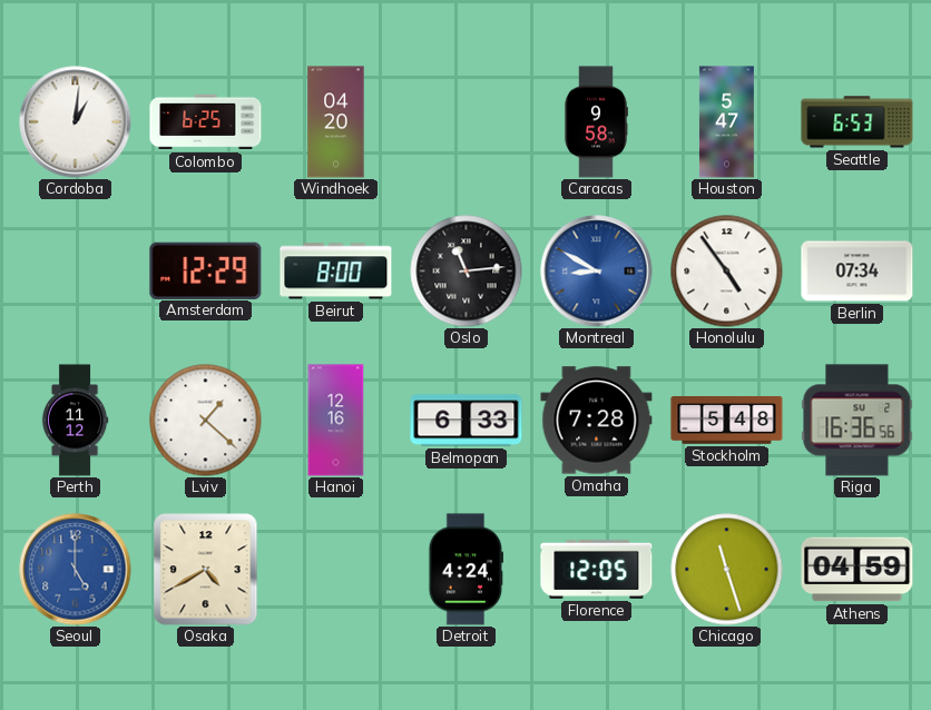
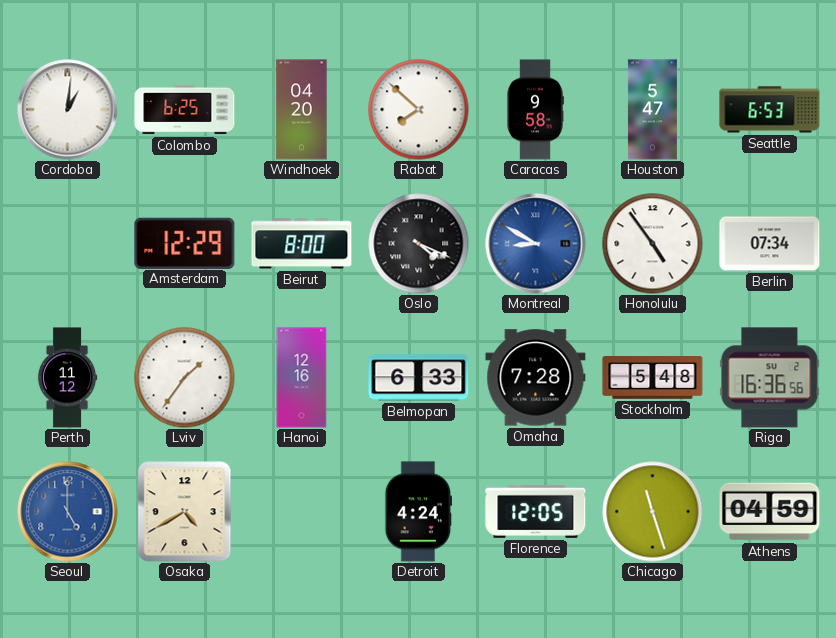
Rabat: none -> 7:52 (419, 110)
Oslo: 11:14 -> 4:19 (419, 244)
Lviv: 1:22 -> 1:36 (185, 378)
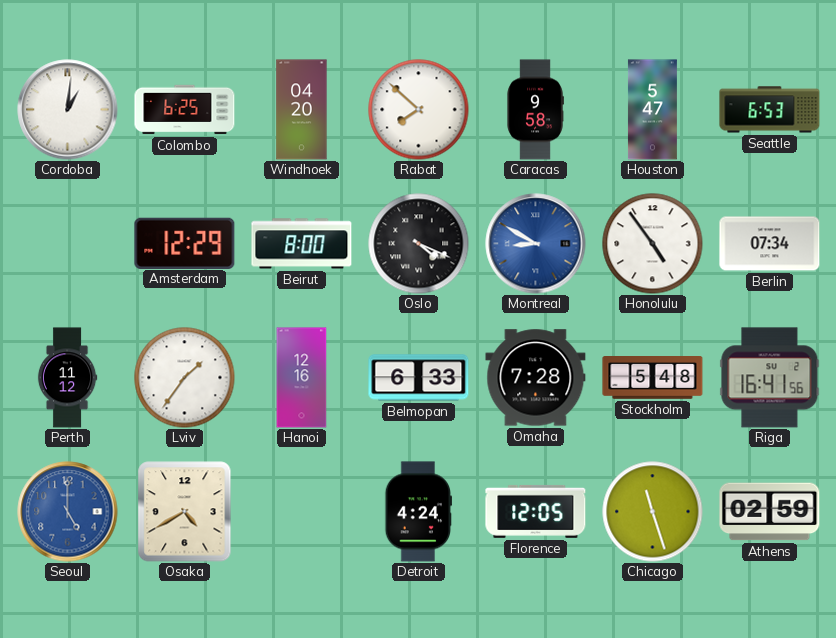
Riga: 16:36 -> 16:41 (770, 378)
Athens: 04:59 -> 02:59 (770, 512)
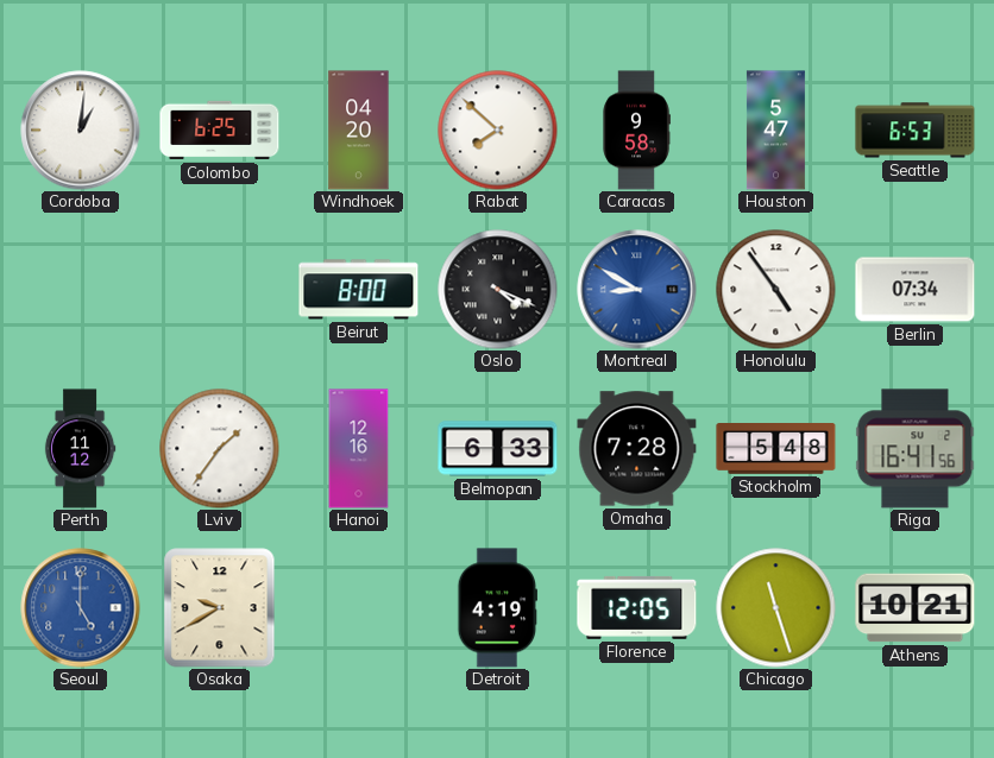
Amsterdam: 12:29 -> none (185, 243)
Osaka: 4:40 -> 9:40 (220, 608)
Detroit: 4:24 -> 4:19 (497, 608)
Athens: 02:59 -> 10:21 (916, 608)
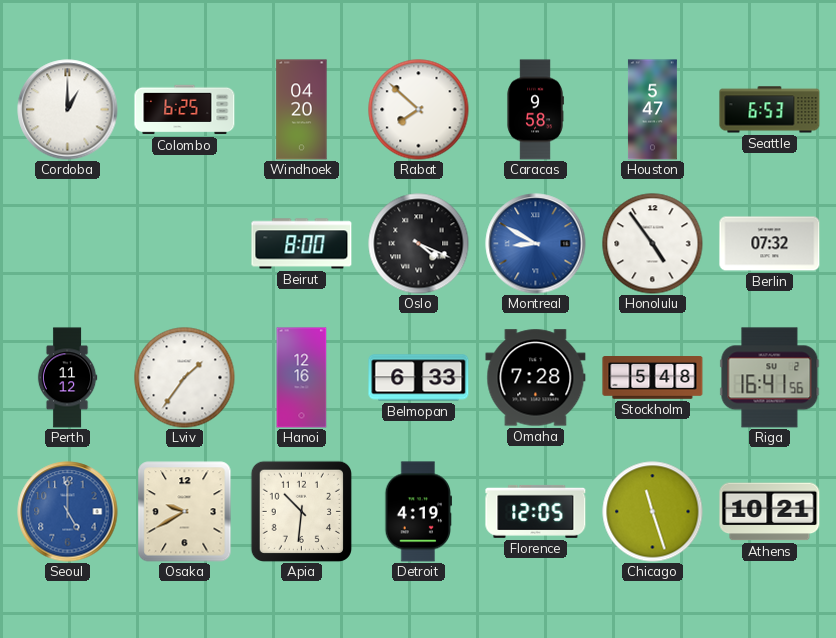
Cordoba: 1:01 -> 1:00 (68, 110)
Berlin: 07:34 -> 07:32 (770, 244)
Apia: none -> 10:31 (301, 511)
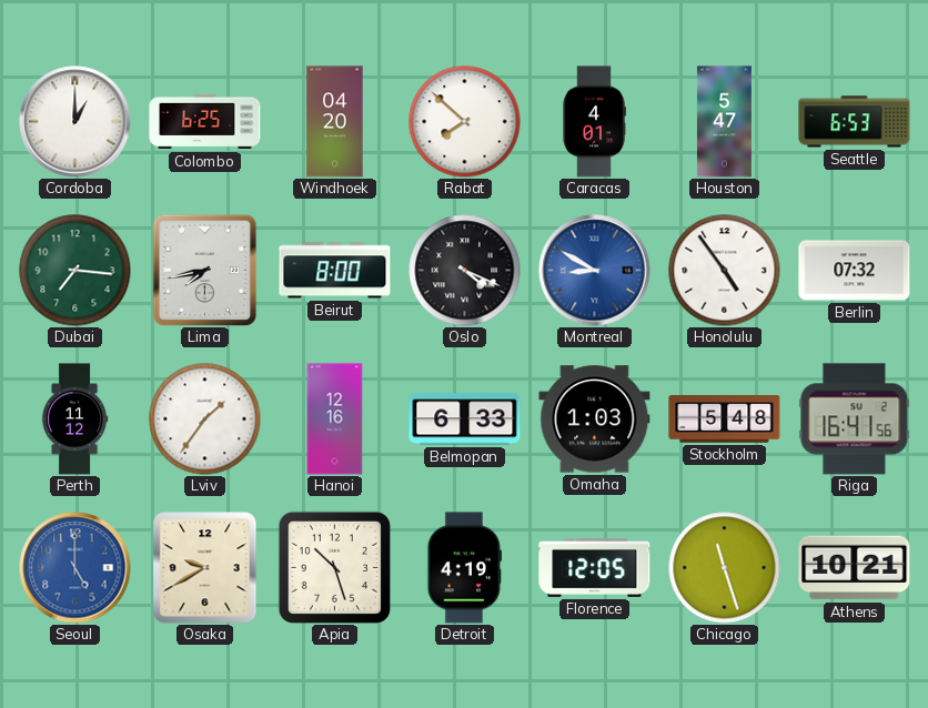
Caracas: 9:58 -> 4:01 (594, 122)
Dubai: none -> 7:16 (75, 271)
Lima: none -> 7:43 (205, 270)
Omaha: 7:28 -> 1:03 (595, 419)
Apia: 10:31 -> 10:27 (334, 567)
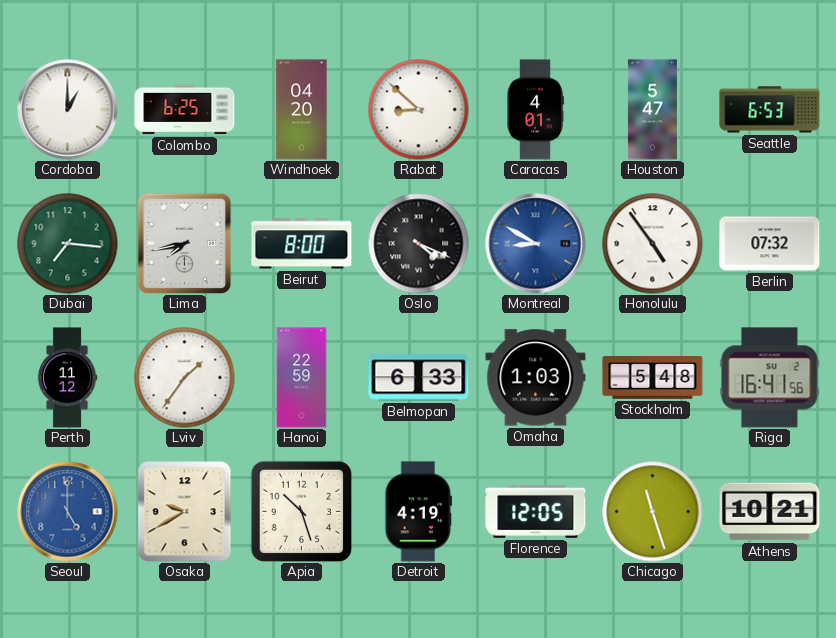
Rabat: 7:52 -> 8:52 (419, 110)
Hanoi: 12:16 -> 22:59 (302, 378)
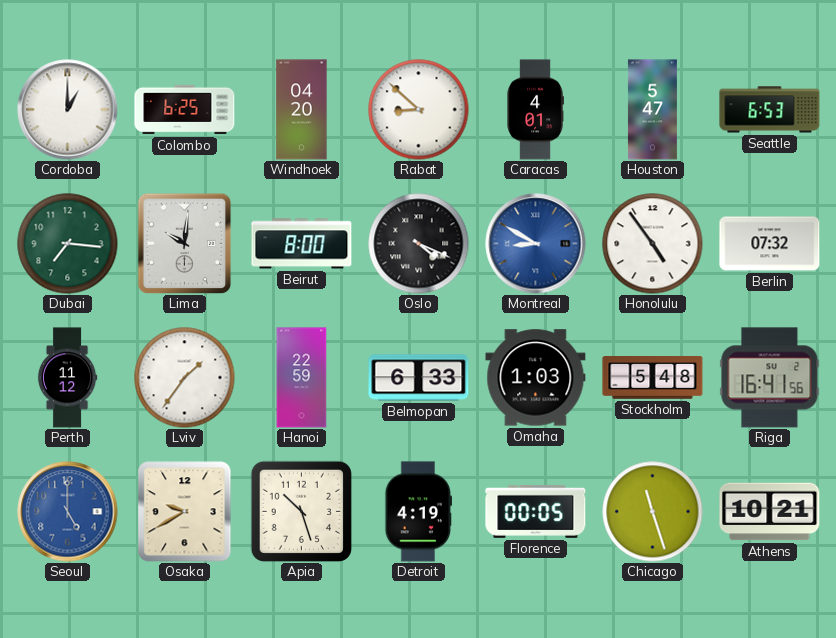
Lima: 7:43 -> 10:01 (185, 243)
Florence: 12:05 -> 00:05 (536, 511)
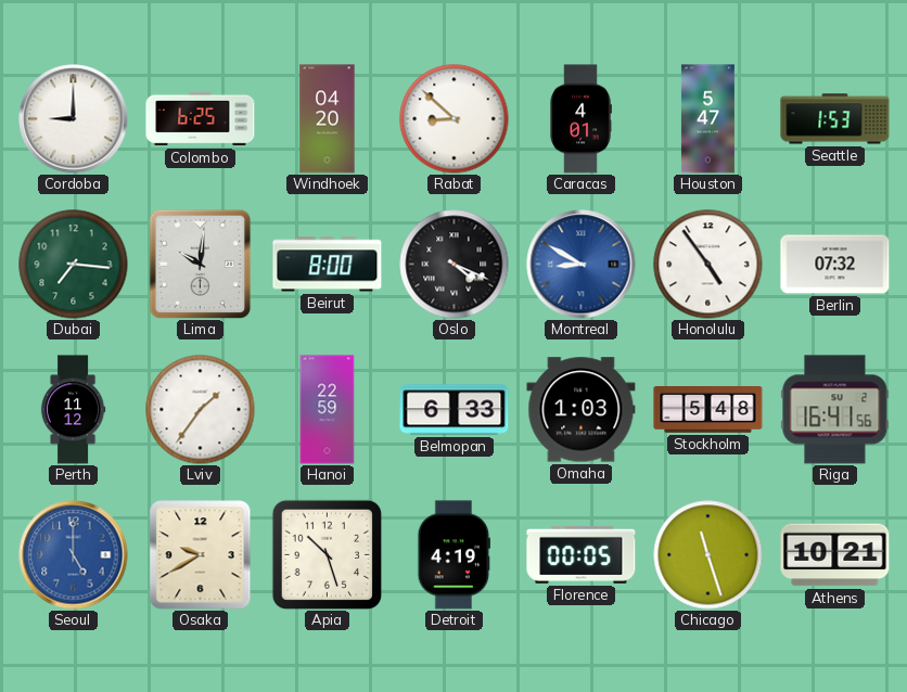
Cordoba: 1:00 -> 9:00 (74, 119)
Seattle: 6:53 -> 1:53 (835, 119)
